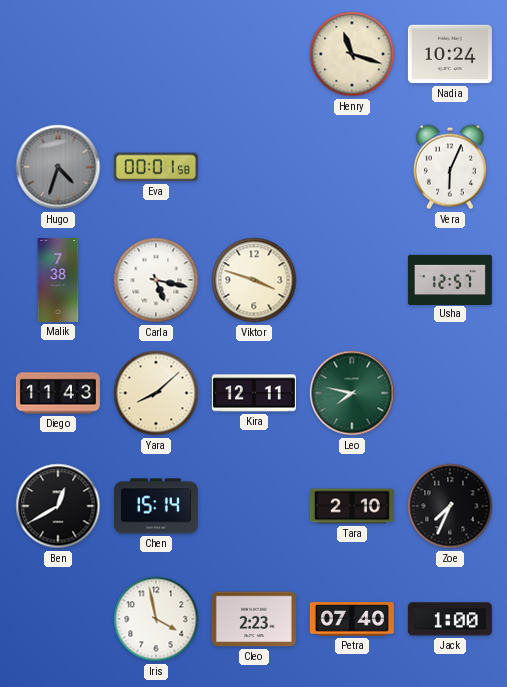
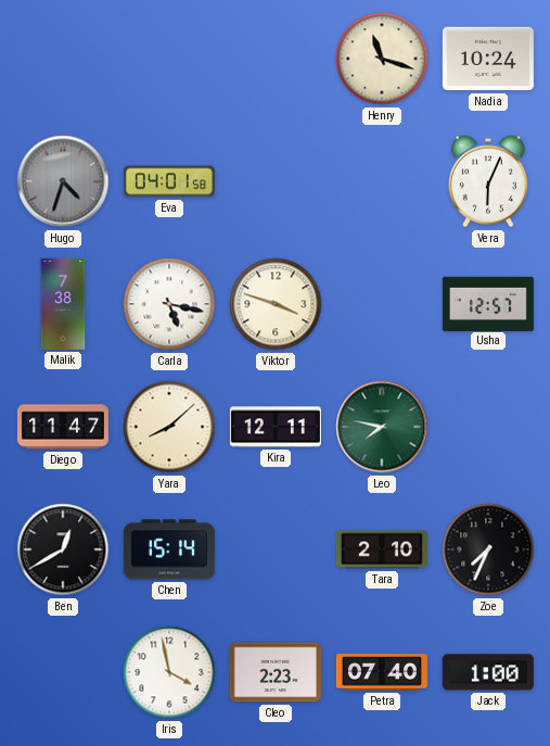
Eva: 00:01 -> 04:01 (169, 181)
Diego: 11:43 -> 11:47 (63, 427)
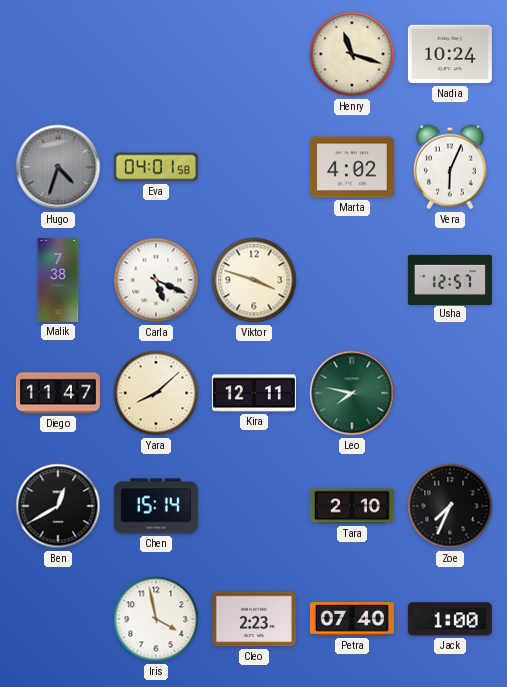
Marta: none -> 4:02 (352, 167)
Carla: 5:17 -> 5:19 (156, 280)
